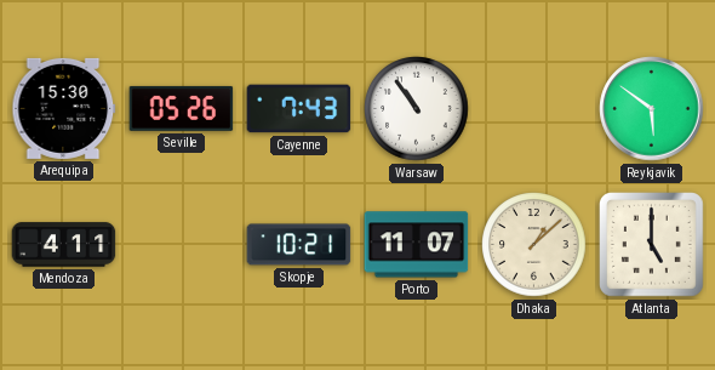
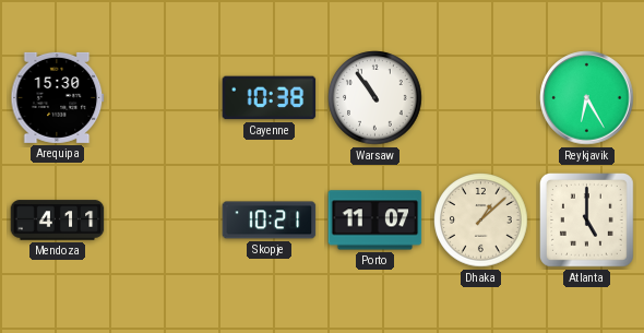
Seville: 05:26 -> none (182, 108)
Cayenne: 7:43 -> 10:38 (270, 98)
Reykjavik: 5:51 -> 6:25 (587, 98)
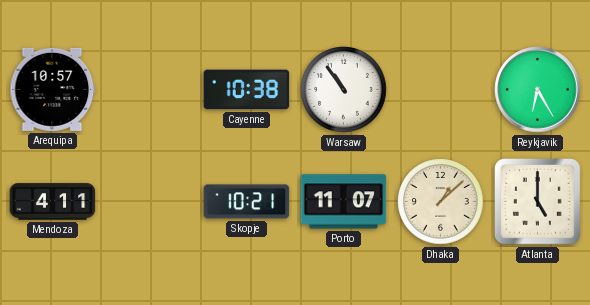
Arequipa: 15:30 -> 10:57 (53, 89)
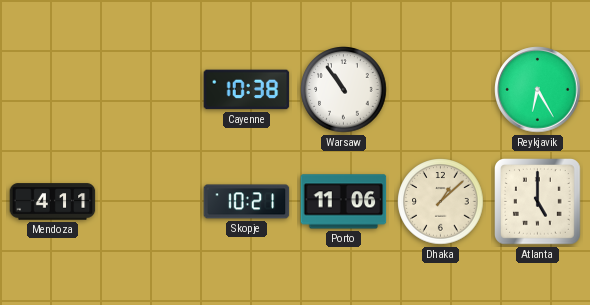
Arequipa: 10:57 -> none (53, 89)
Porto: 11:07 -> 11:06 (344, 202)
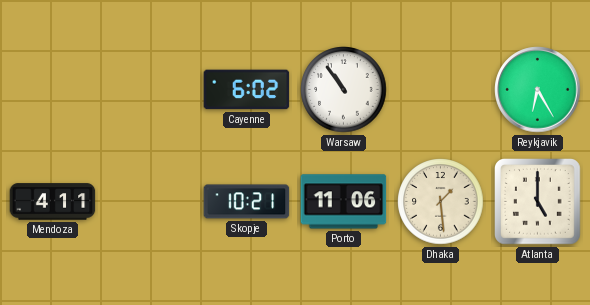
Cayenne: 10:38 -> 6:02 (247, 90)
Dhaka: 1:08 -> 1:29 (441, 202)
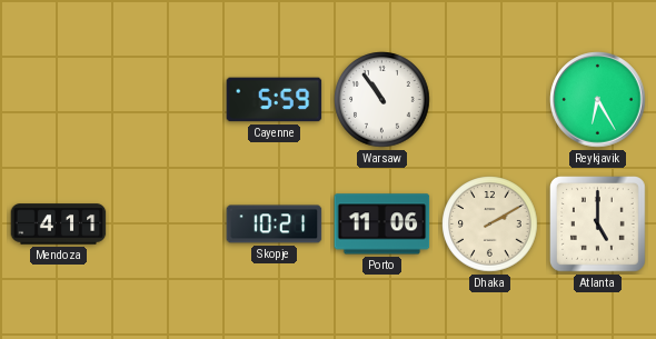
Cayenne: 6:02 -> 5:59 (275, 100)
Dhaka: 1:29 -> 2:10 (490, 225)
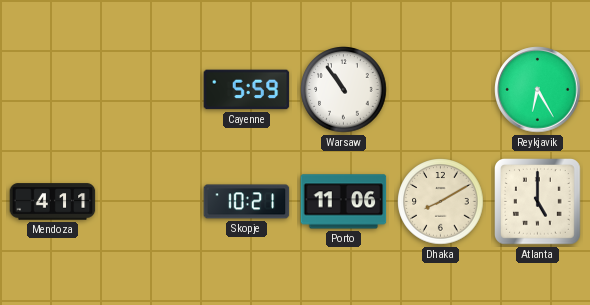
Dhaka: 2:10 -> 8:10 (441, 202)
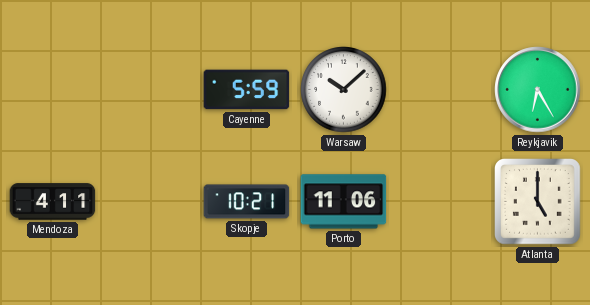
Warsaw: 10:54 -> 10:08 (344, 90)
Dhaka: 8:10 -> none (441, 202)
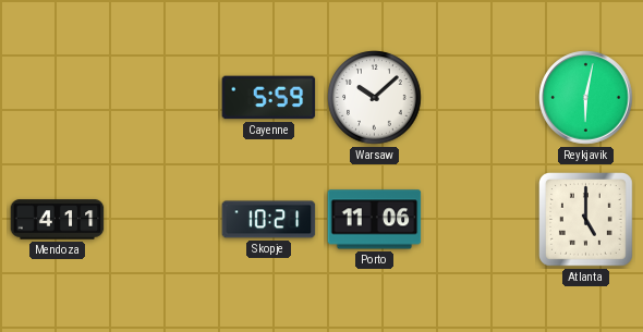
Reykjavik: 6:25 -> 6:02 (586, 98)
